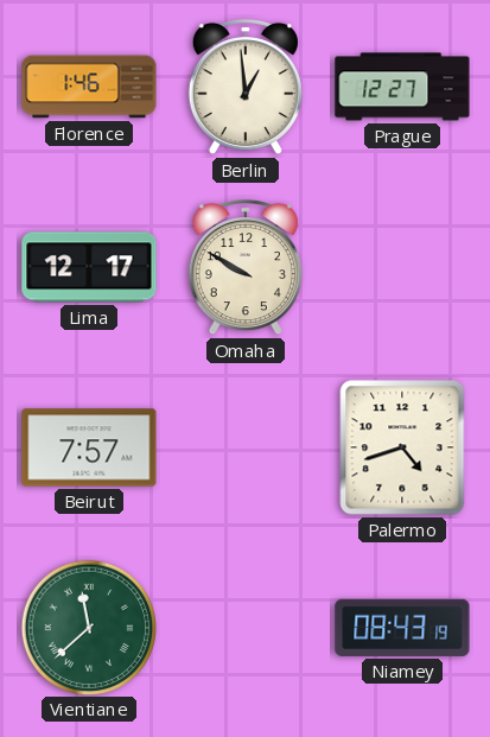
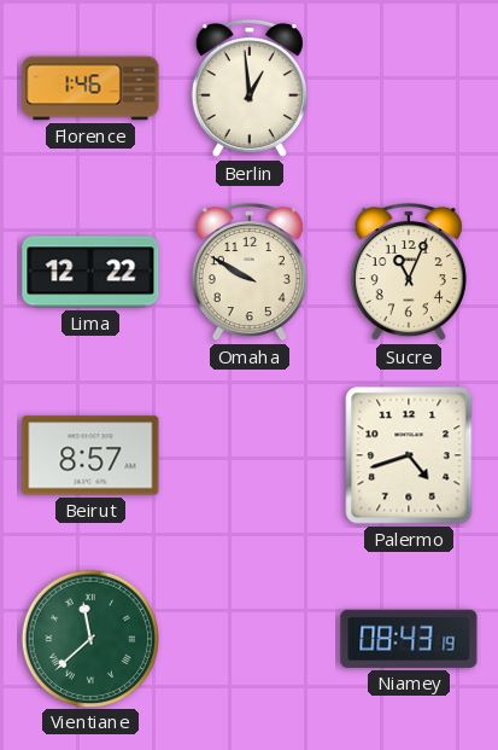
Prague: 12:27 -> none (402, 87)
Lima: 12:17 -> 12:22 (90, 272)
Sucre: none -> 11:04 (409, 272)
Beirut: 7:57 -> 8:57 (90, 455)
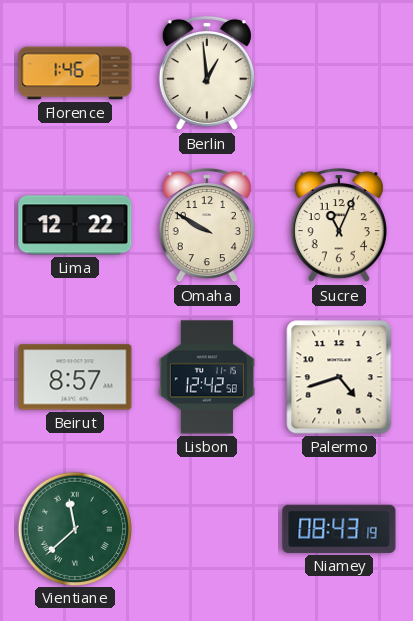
Lisbon: none -> 12:42 (207, 377)
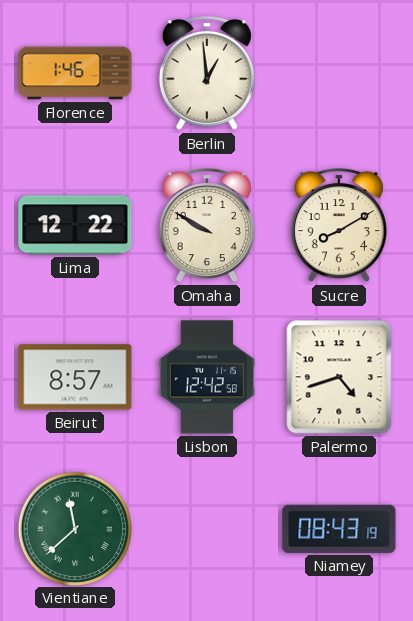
Sucre: 11:04 -> 8:10 (339, 225)
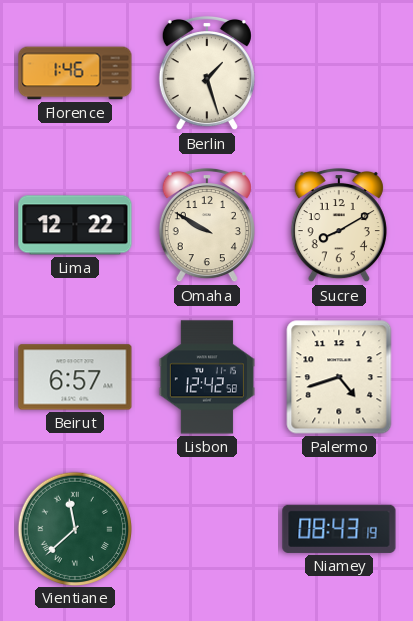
Berlin: 12:59 -> 1:27 (207, 73)
Beirut: 8:57 -> 6:57 (75, 377)
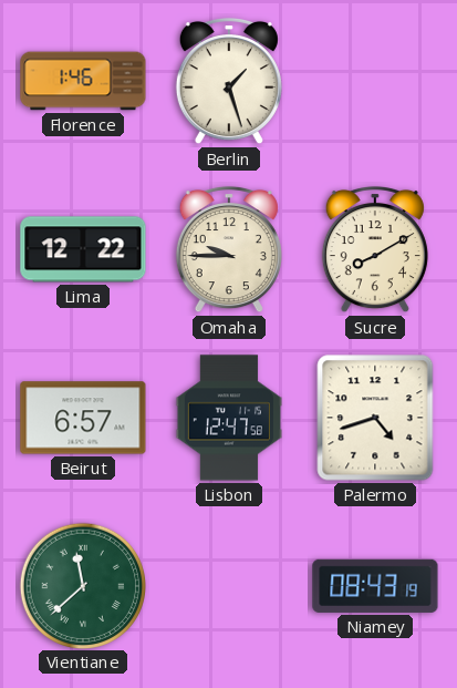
Omaha: 9:50 -> 9:45 (229, 249)
Lisbon: 12:42 -> 12:47 (229, 418)
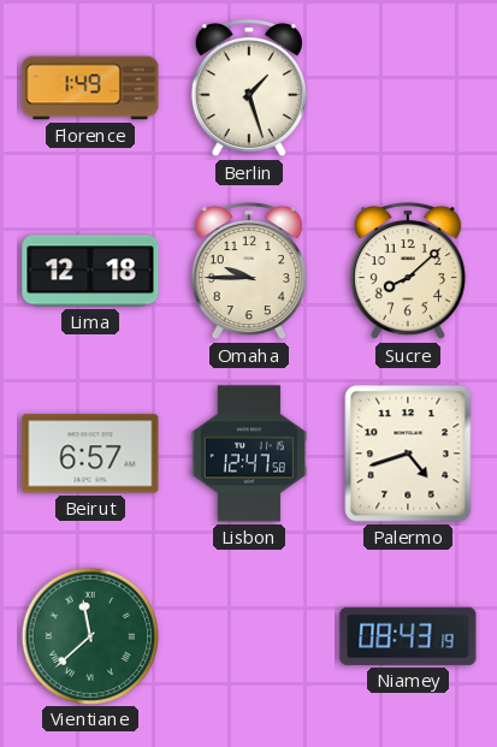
Florence: 1:46 -> 1:49 (90, 88)
Lima: 12:22 -> 12:18 (90, 271)
Sucre: 8:10 -> 8:08 (408, 271)
